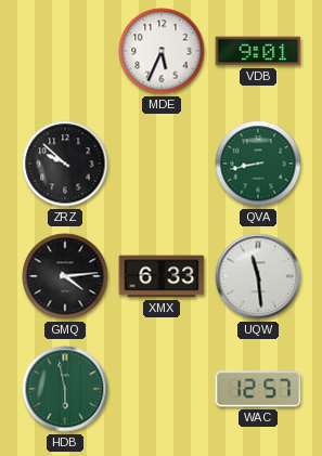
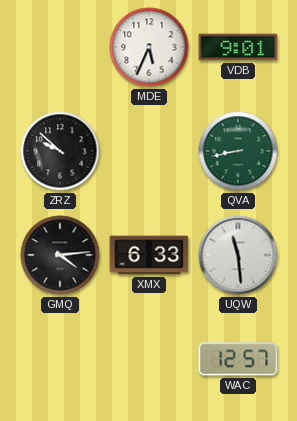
HDB: 5:58 -> none (65, 389)
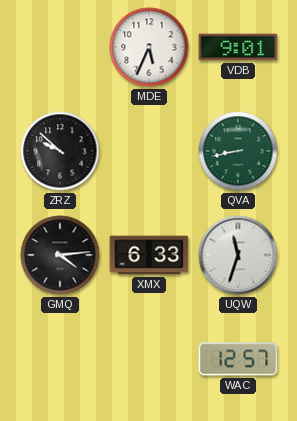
UQW: 11:29 -> 11:33 (238, 255)
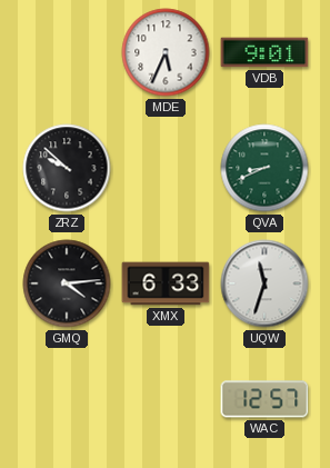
QVA: 8:43 -> 8:41 (264, 168)
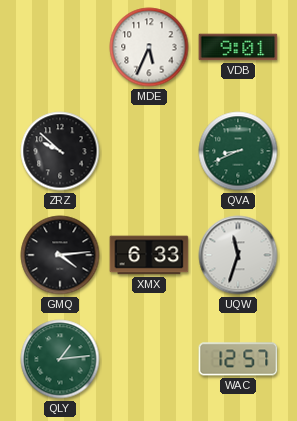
QLY: none -> 1:14 (60, 359)
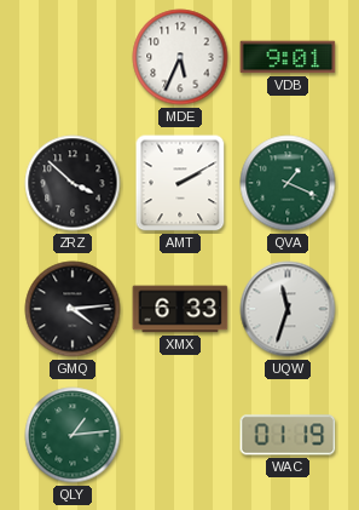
ZRZ: 9:52 -> 3:52 (73, 183)
AMT: none -> 2:10 (180, 183)
QVA: 8:41 -> 1:19 (288, 183)
WAC: 12:57 -> 01:19 (288, 435)
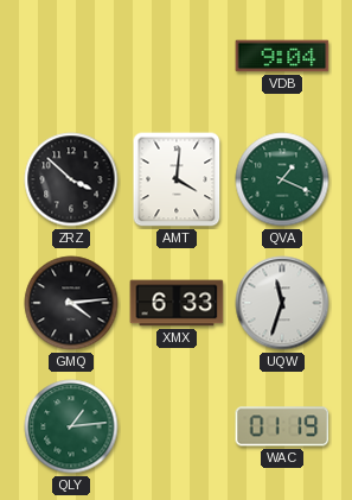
MDE: 5:34 -> none (180, 57)
VDB: 9:01 -> 9:04 (282, 56)
AMT: 2:10 -> 4:01 (177, 179)
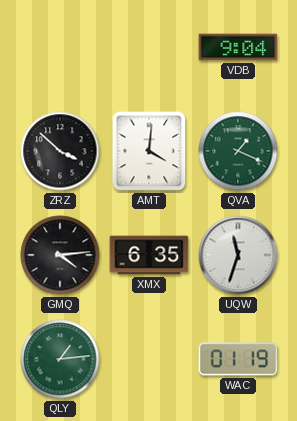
XMX: 6:33 -> 6:35 (149, 255)
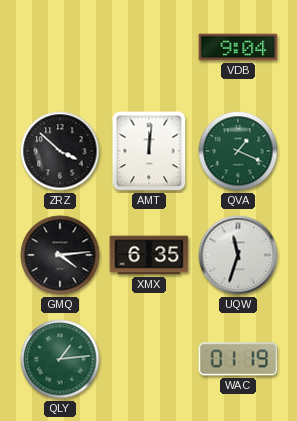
AMT: 4:01 -> 12:01 (149, 151)
